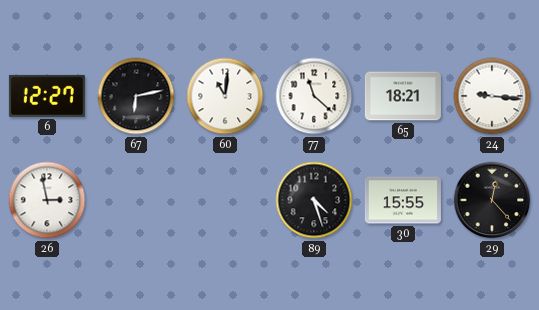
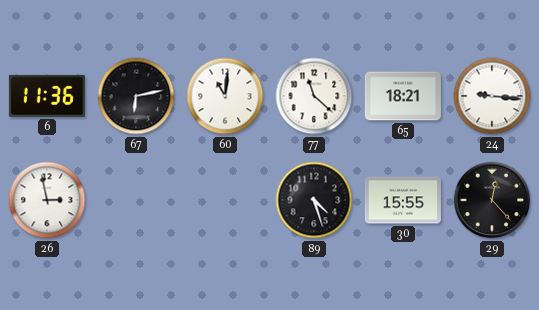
6: 12:27 -> 11:36 (47, 96)
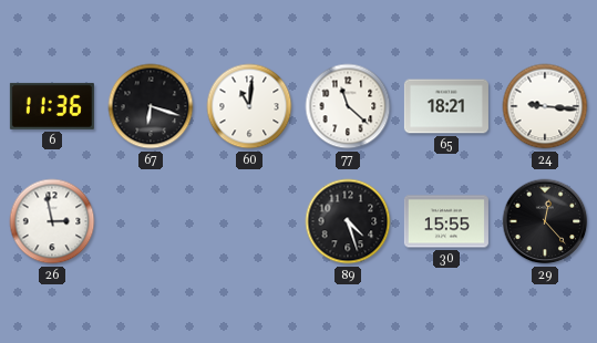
67: 6:13 -> 6:18 (151, 106)
